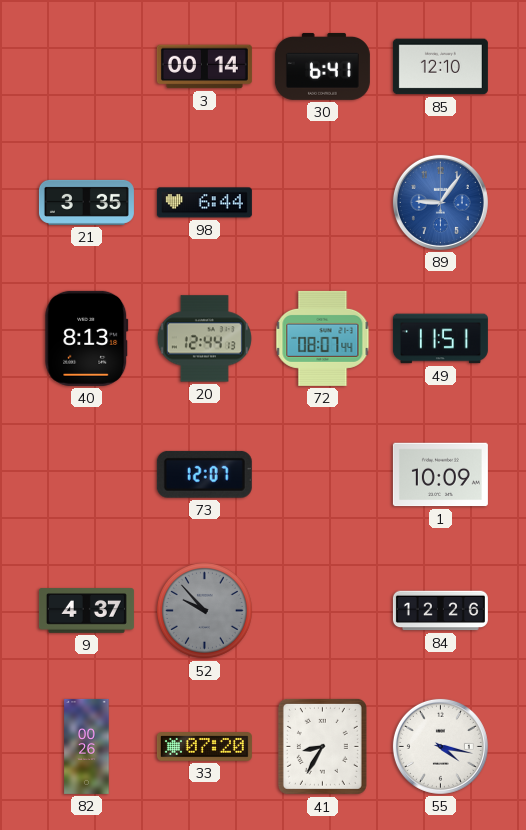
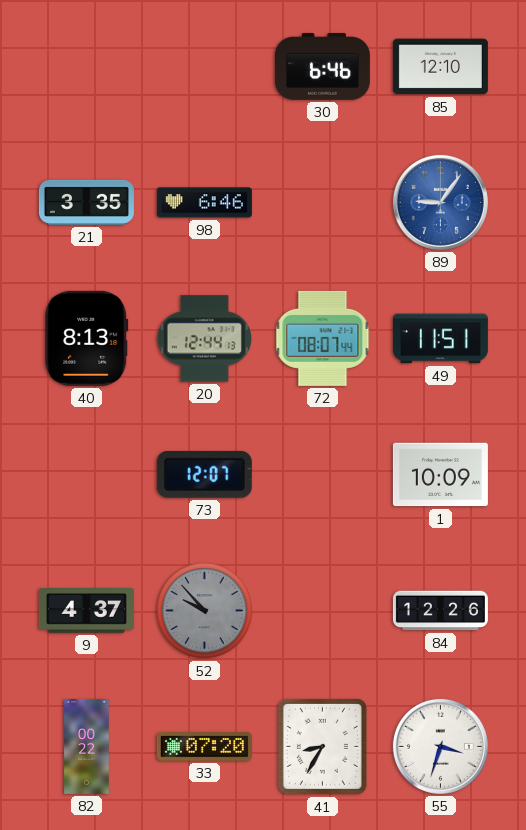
3: 00:14 -> none (204, 67)
30: 6:41 -> 6:46 (322, 66)
98: 6:44 -> 6:46 (204, 203)
82: 00:26 -> 00:22 (87, 746)
55: 4:17 -> 3:33 (440, 746)
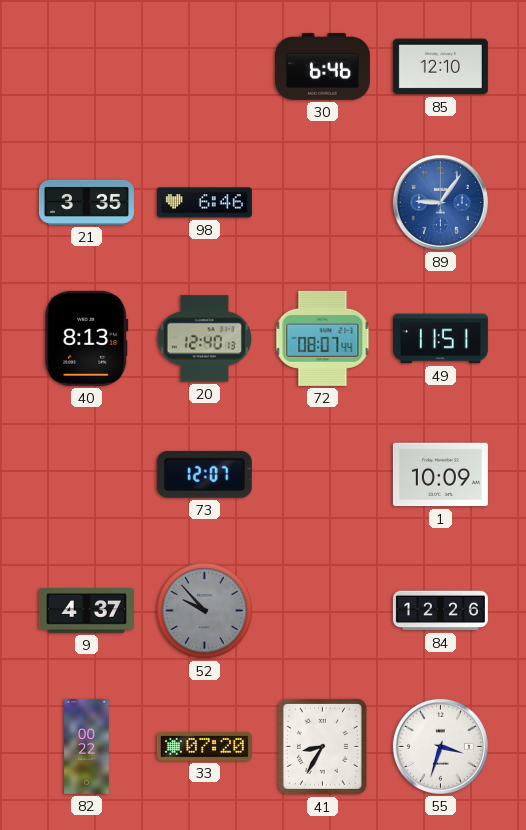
20: 12:44 -> 12:40 (204, 339)
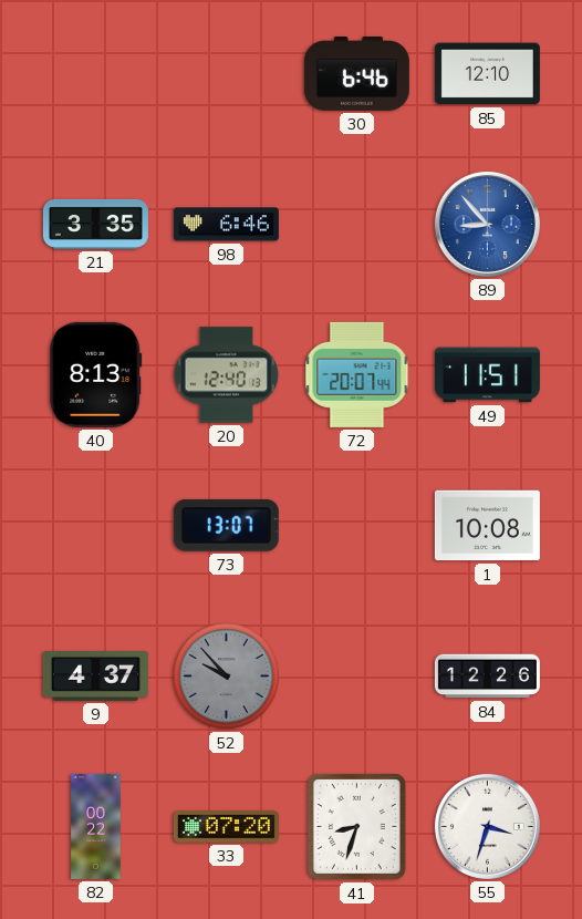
89: 9:06 -> 8:53 (487, 224)
72: 08:07 -> 20:07 (357, 374)
73: 12:07 -> 13:07 (226, 525)
1: 10:09 -> 10:08 (487, 526)
41: 8:35 -> 8:33 (356, 826)
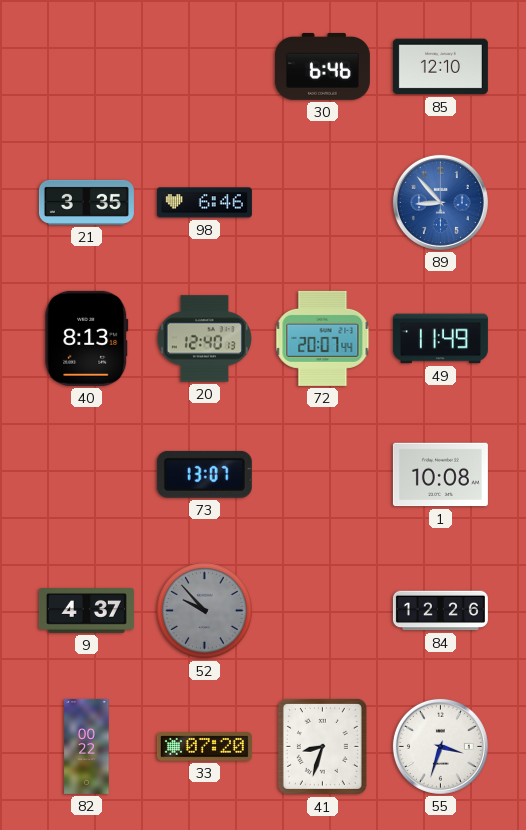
49: 11:51 -> 11:49 (440, 339)
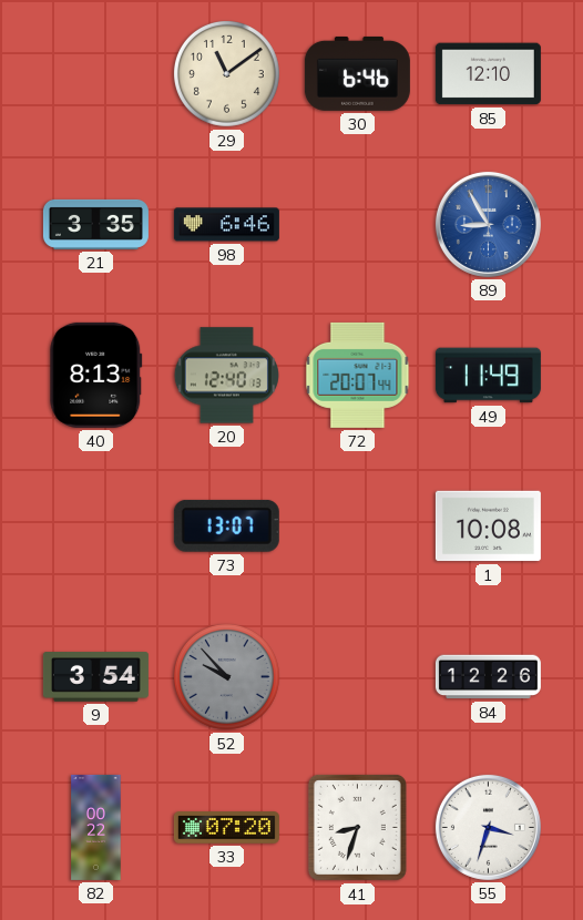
29: none -> 11:09 (226, 73)
89: 8:53 -> 8:55 (488, 224)
9: 4:37 -> 3:54 (95, 677)
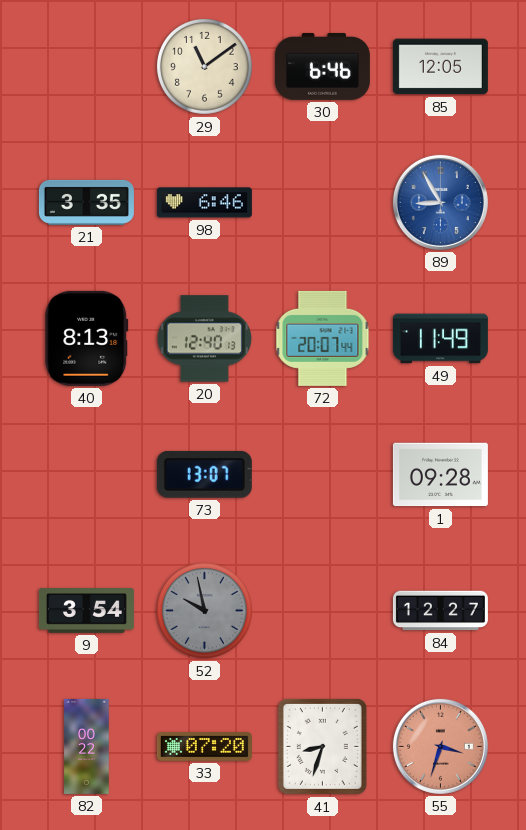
85: 12:10 -> 12:05 (440, 67)
1: 10:08 -> 09:28 (440, 475)
52: 9:53 -> 9:58 (204, 610)
84: 12:26 -> 12:27 (440, 611)
55 dial: white -> salmon (440, 746)
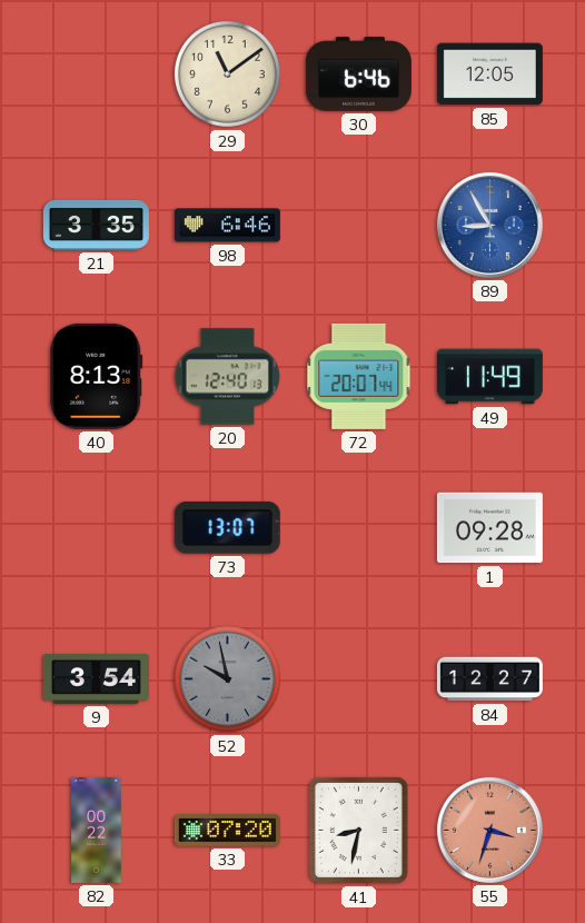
41: 8:33 -> 8:32 (358, 830)
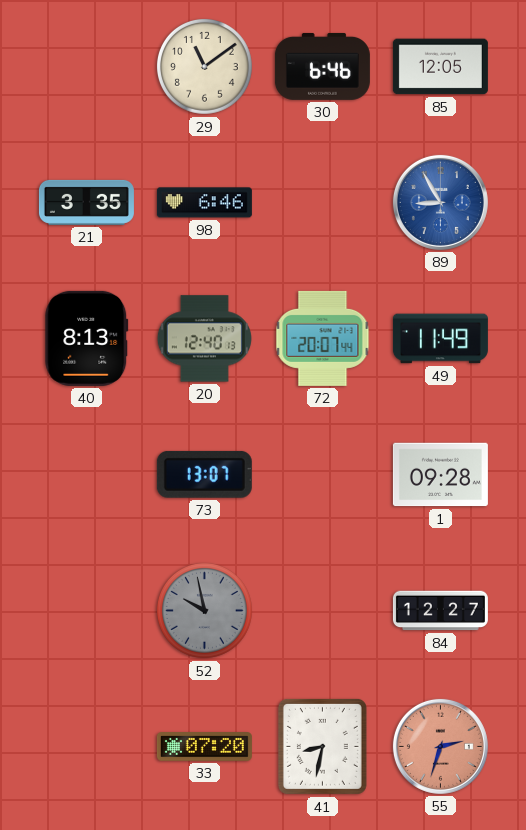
9: 3:54 -> none (96, 679)
82: 00:22 -> none (97, 830)
55: 3:33 -> 2:33 (440, 746)
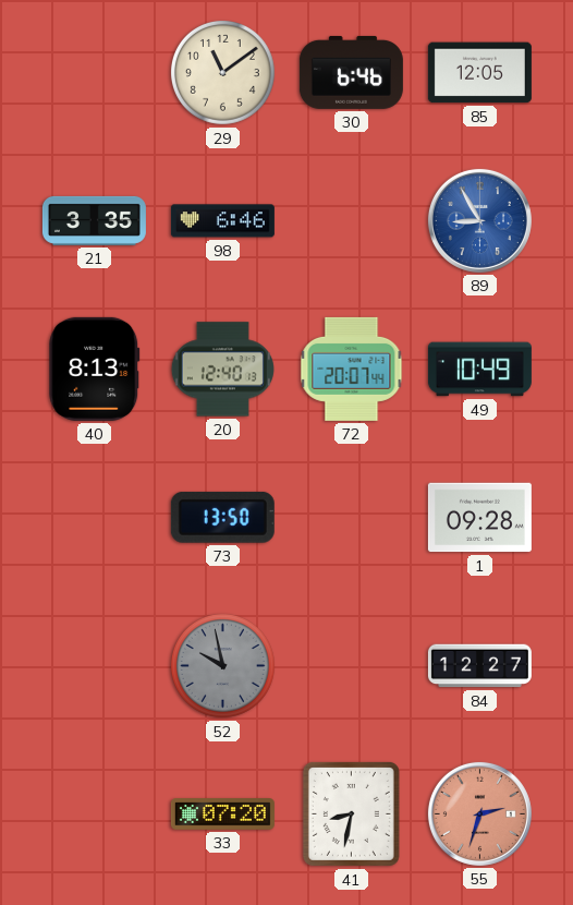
49: 11:49 -> 10:49 (479, 370)
73: 13:07 -> 13:50 (222, 517)
